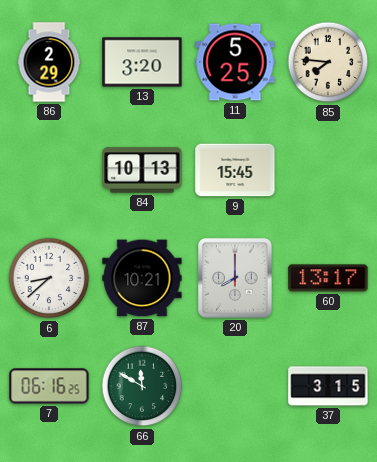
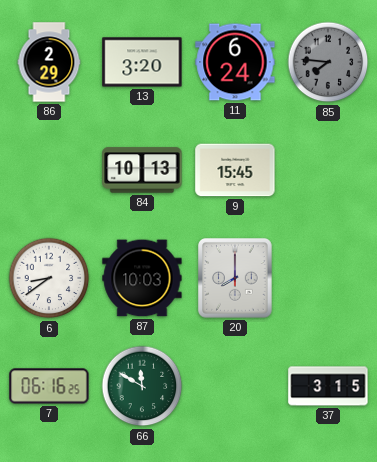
11: 5:25 -> 6:24 (235, 62)
85 dial: cream -> grey (328, 62)
6: 8:38 -> 8:39 (49, 278)
87: 10:21 -> 10:03 (142, 278)
60: 13:17 -> none (328, 278)
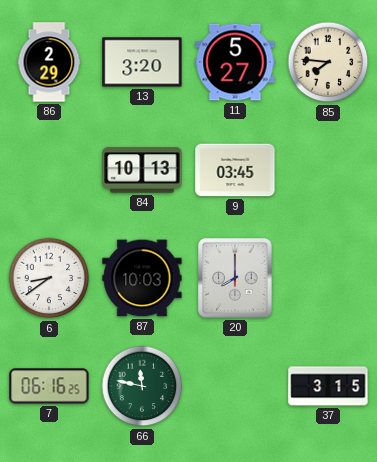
11: 6:24 -> 5:27 (235, 62)
85 dial: grey -> cream (328, 62)
9: 15:45 -> 03:45 (235, 170)
66: 11:50 -> 11:47 (142, 386)
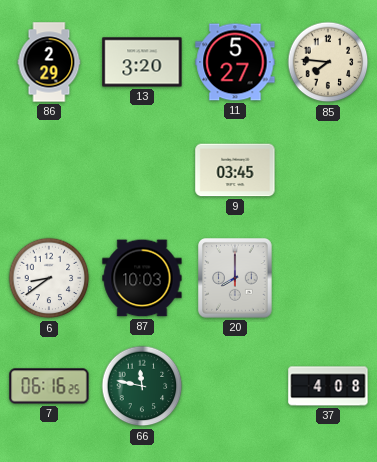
84: 10:13 -> none (142, 170)
37: 3:15 -> 4:08 (328, 386)
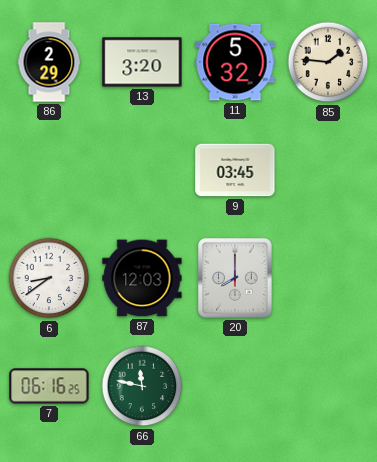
11: 5:27 -> 5:32 (235, 62)
85: 7:46 -> 1:46 (328, 62)
87: 10:03 -> 12:03 (142, 278)
37: 4:08 -> none (328, 386)
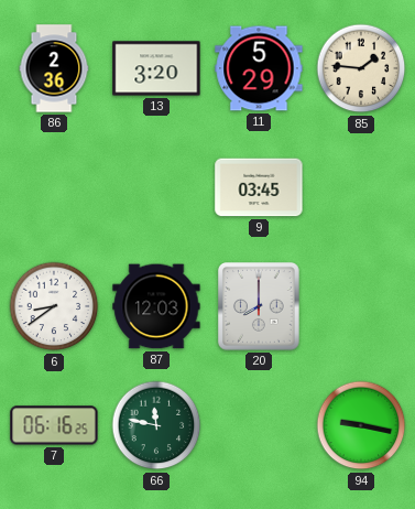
86: 2:29 -> 2:36 (54, 68)
11: 5:32 -> 5:29 (259, 68)
94: none -> 9:17 (361, 425)
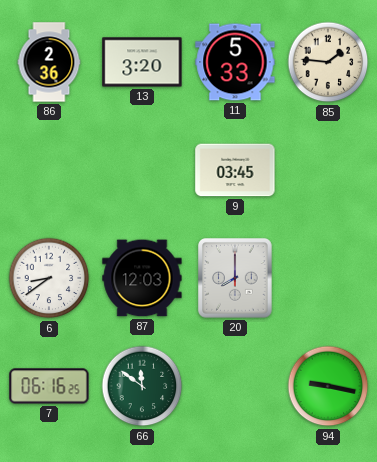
11: 5:29 -> 5:33 (235, 62)
66: 11:47 -> 11:51 (142, 386)
